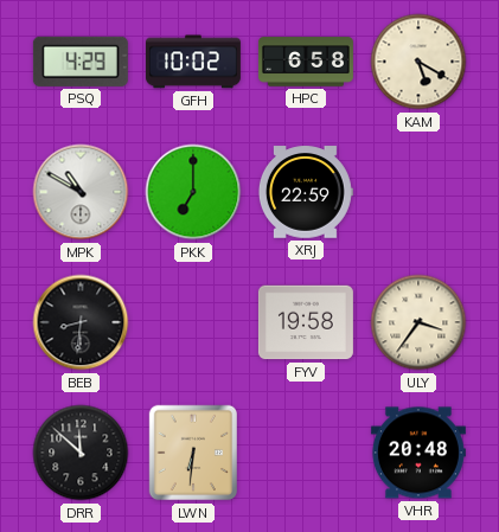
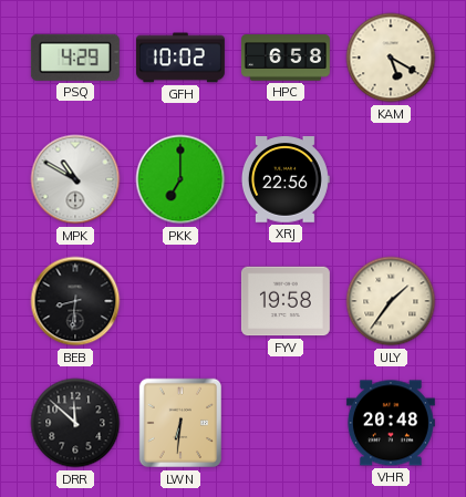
XRJ: 22:59 -> 22:56 (284, 179)
ULY: 3:36 -> 1:36 (391, 301)
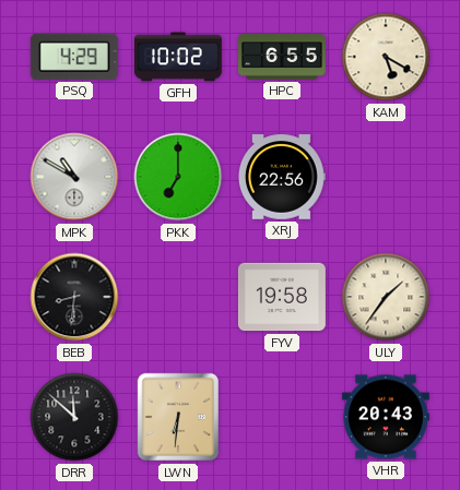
HPC: 6:58 -> 6:55 (282, 57)
VHR: 20:48 -> 20:43 (386, 417)
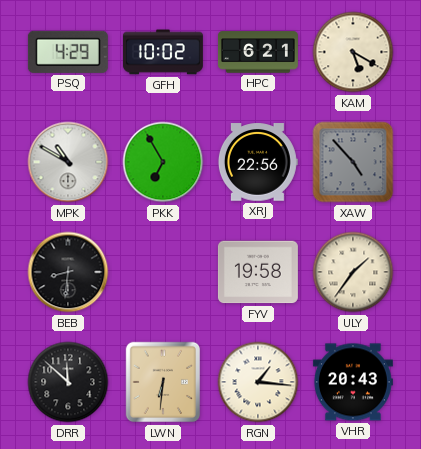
HPC: 6:55 -> 6:21 (258, 52)
PKK: 7:00 -> 6:55 (163, 162)
XAW: none -> 4:53 (353, 162)
RGN: none -> 1:16 (258, 382)
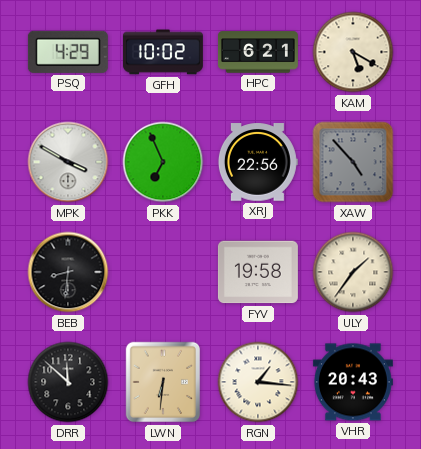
MPK: 10:50 -> 3:50 (68, 162)
PKK: 6:55 -> 6:56 (163, 162)
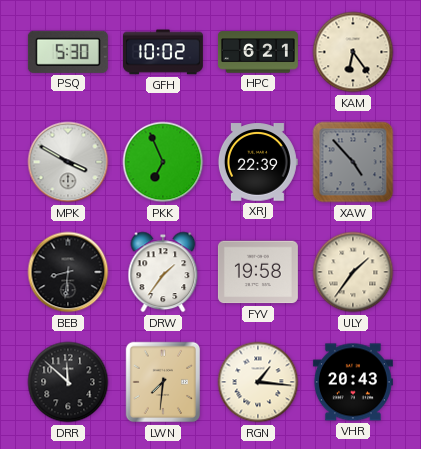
PSQ: 4:29 -> 5:30 (68, 52)
KAM: 5:20 -> 6:24 (353, 52)
XRJ: 22:56 -> 22:39 (257, 162)
DRW: none -> 1:36 (163, 272)
LWN: 6:31 -> 7:31 (163, 382)
